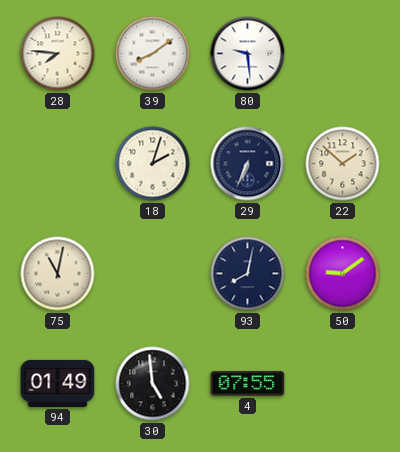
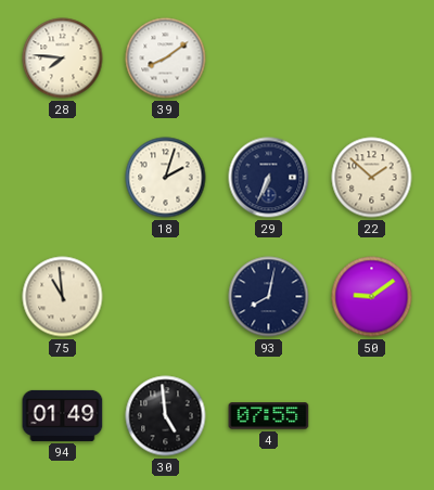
80: 9:29 -> none (248, 54)
75: 11:02 -> 10:59 (63, 297)
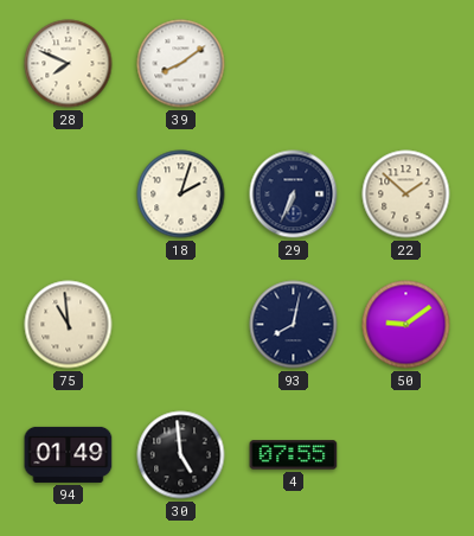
28: 7:46 -> 7:49 (69, 64)
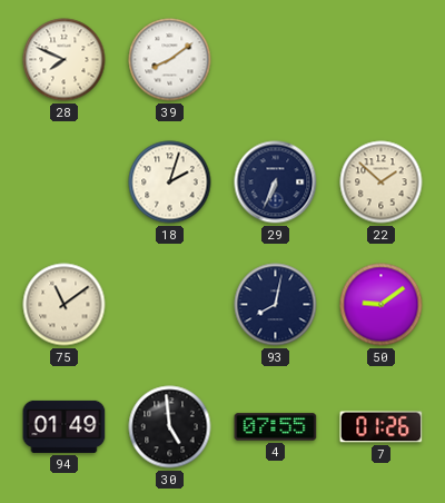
75: 10:59 -> 11:09 (65, 305)
7: none -> 01:26 (382, 427)
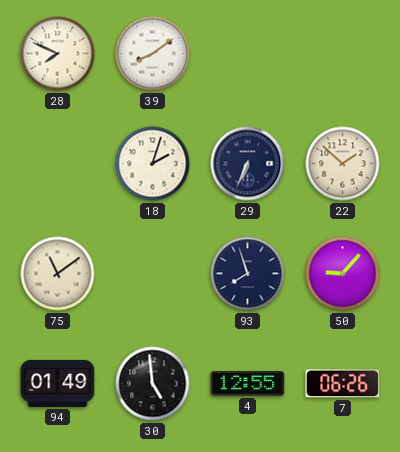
93: 8:02 -> 7:57 (248, 274)
50: 9:09 -> 9:07 (343, 274)
4: 07:55 -> 12:55 (248, 384)
7: 01:26 -> 06:26 (343, 384)
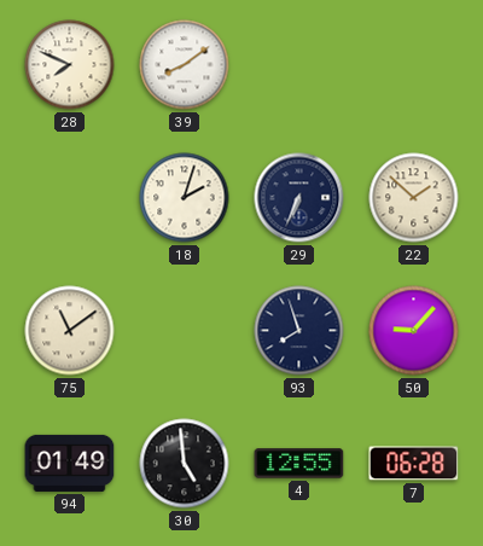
7: 06:26 -> 06:28 (414, 464)
